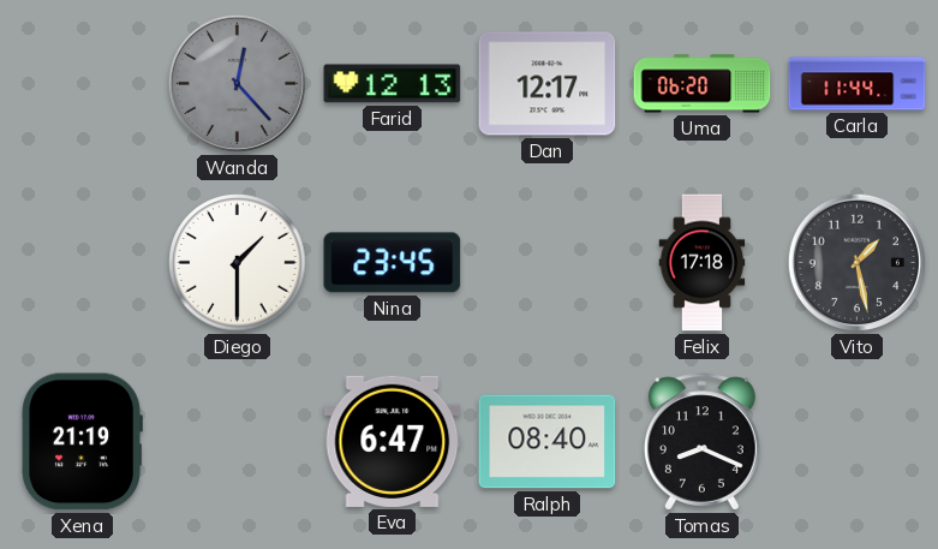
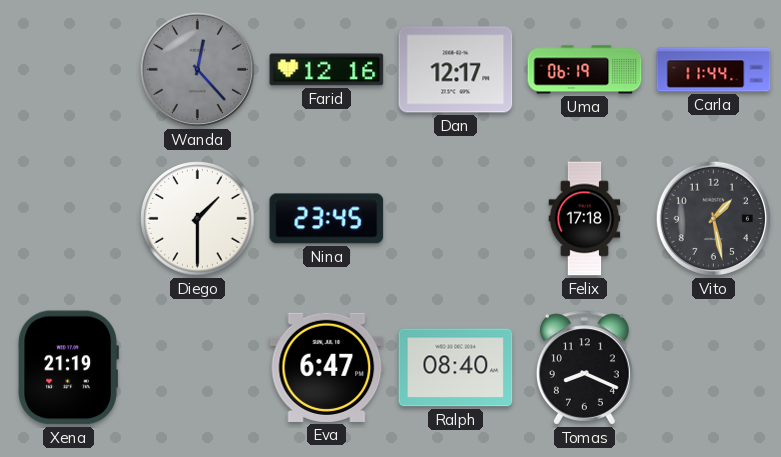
Farid: 12:13 -> 12:16 (327, 70)
Uma: 06:20 -> 06:19 (585, 70)
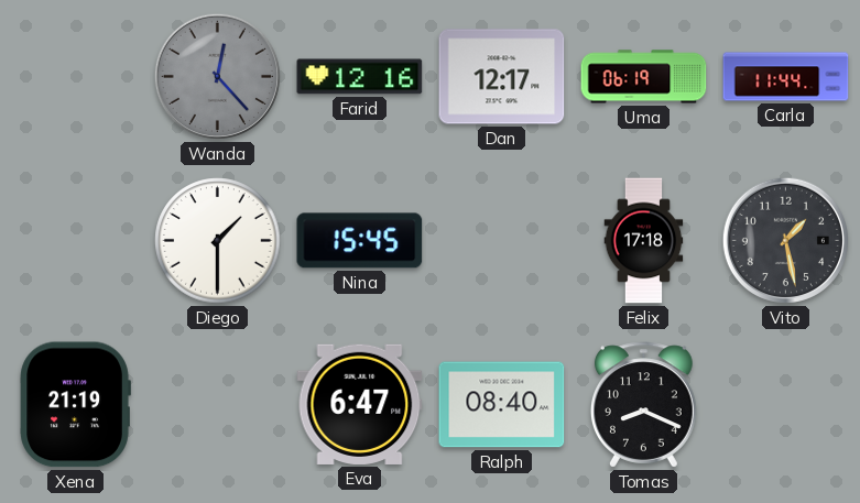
Nina: 23:45 -> 15:45 (360, 241)
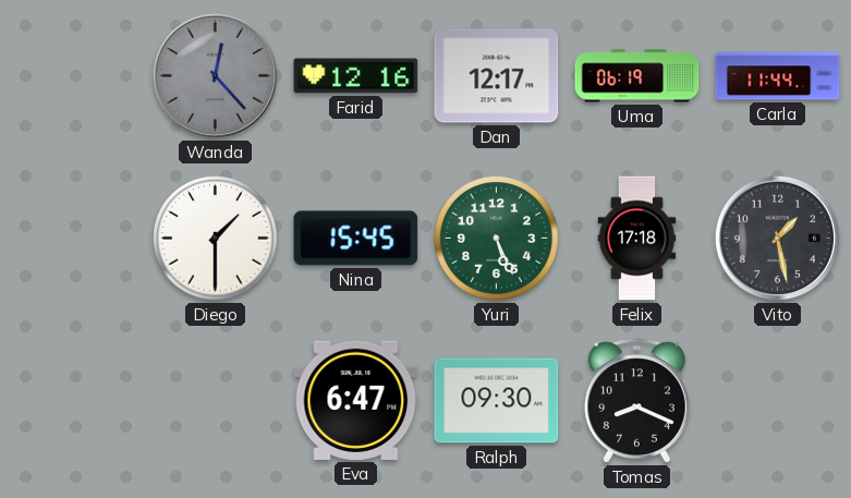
Yuri: none -> 5:26 (497, 239)
Xena: 21:19 -> none (75, 405)
Ralph: 08:40 -> 09:30 (497, 401)
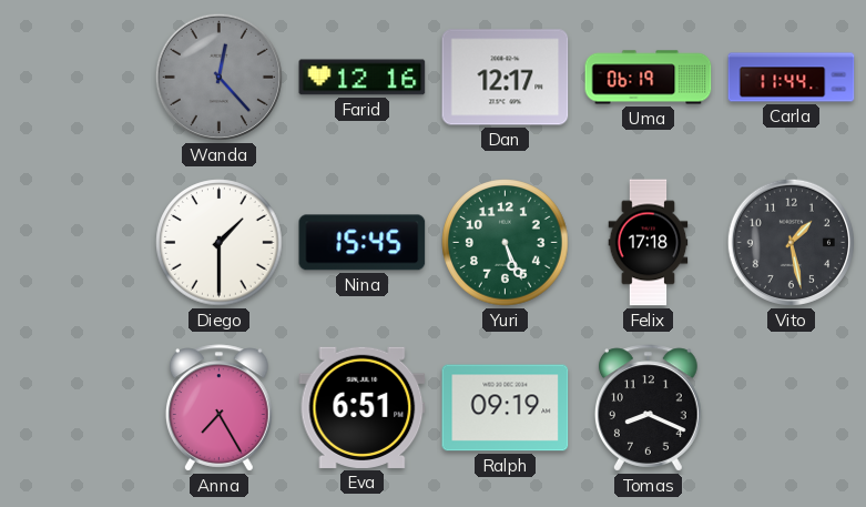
Anna: none -> 7:25 (218, 408)
Eva: 6:47 -> 6:51 (363, 407)
Ralph: 09:30 -> 09:19 (506, 408)
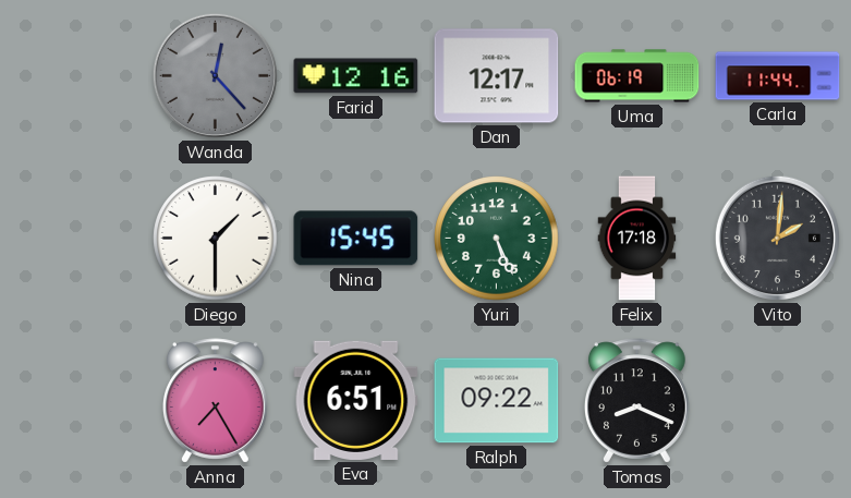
Vito: 1:28 -> 2:01 (777, 238)
Ralph: 09:19 -> 09:22 (497, 401)
